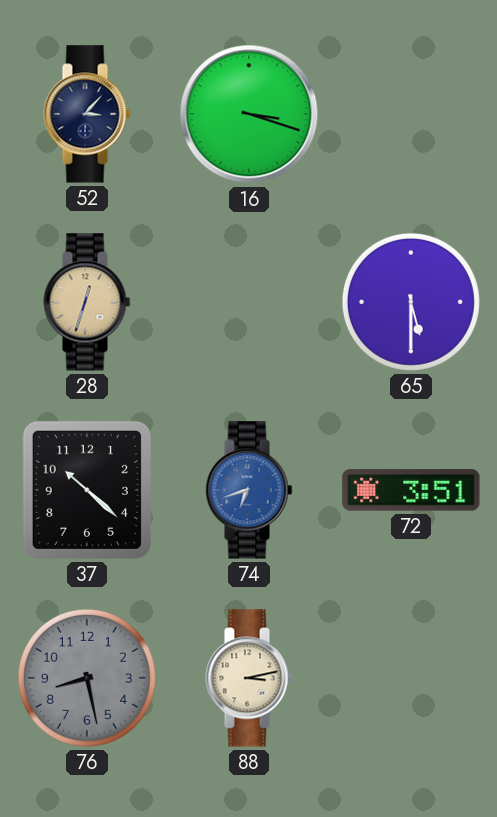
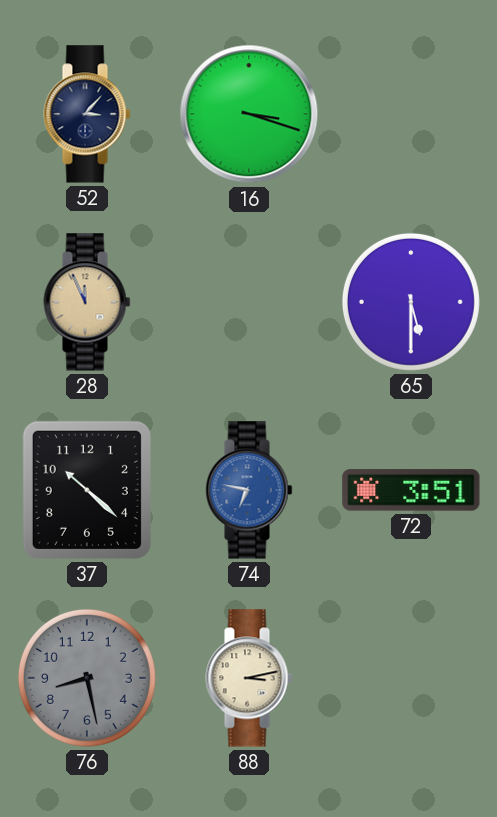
28: 12:33 -> 11:56 (87, 302)
74: 6:42 -> 6:47 (249, 490)
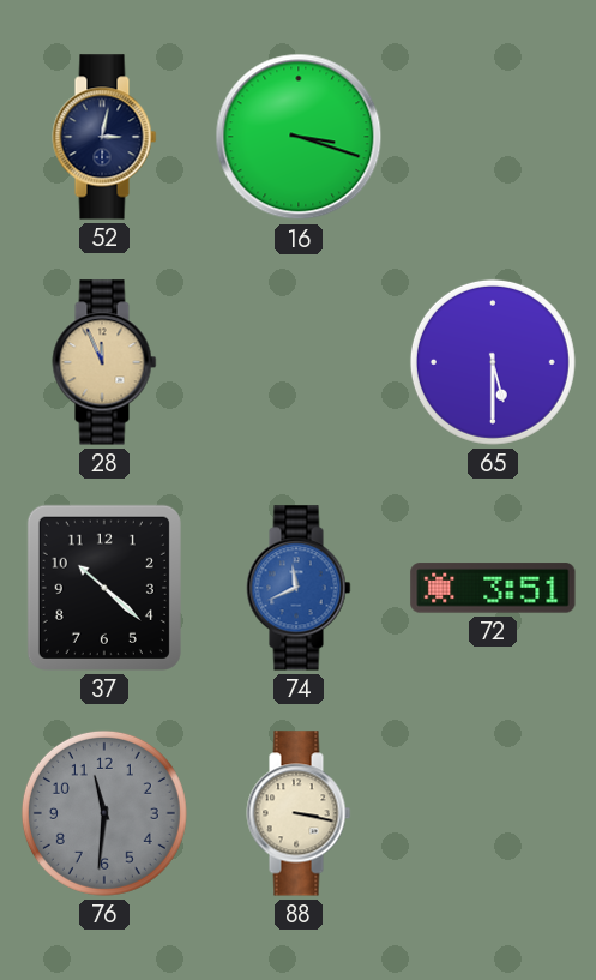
52: 3:07 -> 3:02 (104, 137)
74: 6:47 -> 11:41 (299, 588)
76: 8:28 -> 11:31 (104, 813)
88: 3:13 -> 3:17 (299, 813)
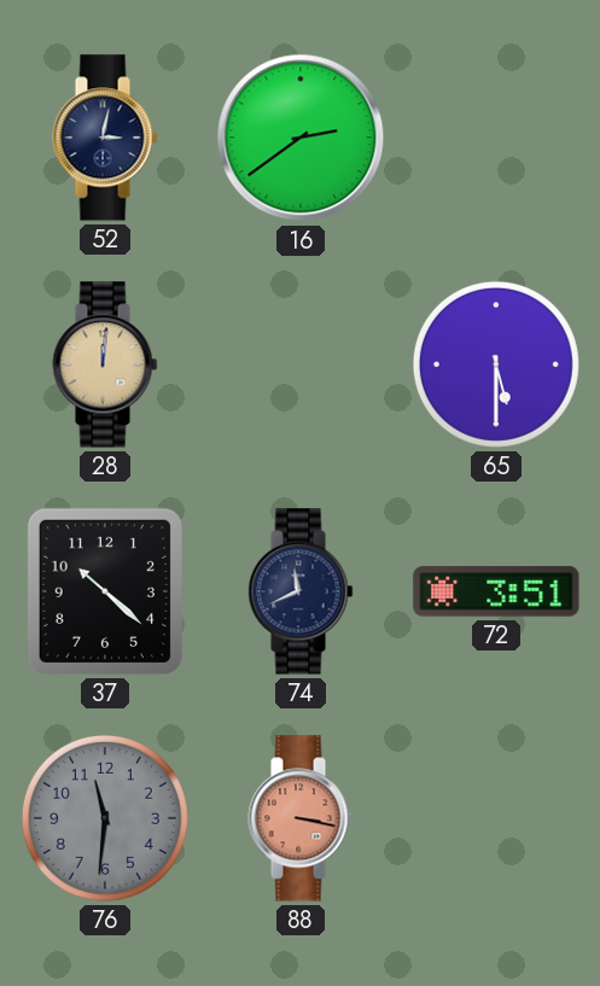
16: 3:18 -> 2:39 (301, 138)
28: 11:56 -> 12:01 (105, 364)
74 dial: blue -> navy (301, 591)
88 dial: cream -> salmon (301, 818)
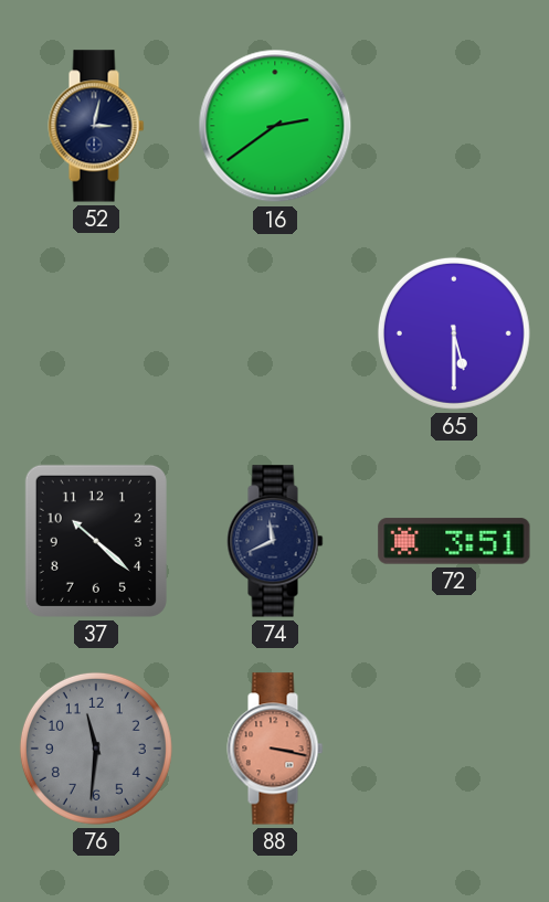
28: 12:01 -> none (105, 364)
